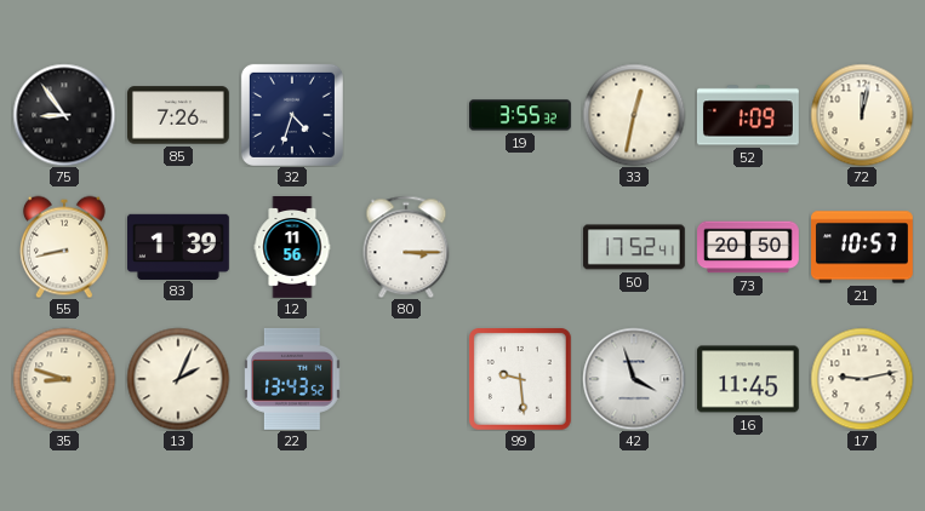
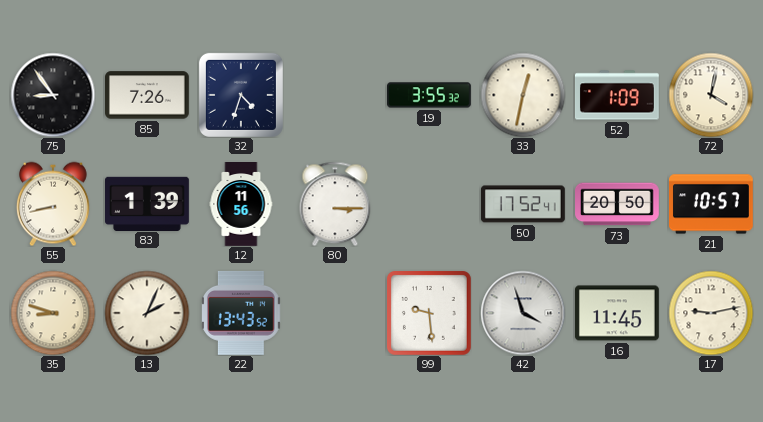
72: 12:02 -> 4:02 (711, 95)
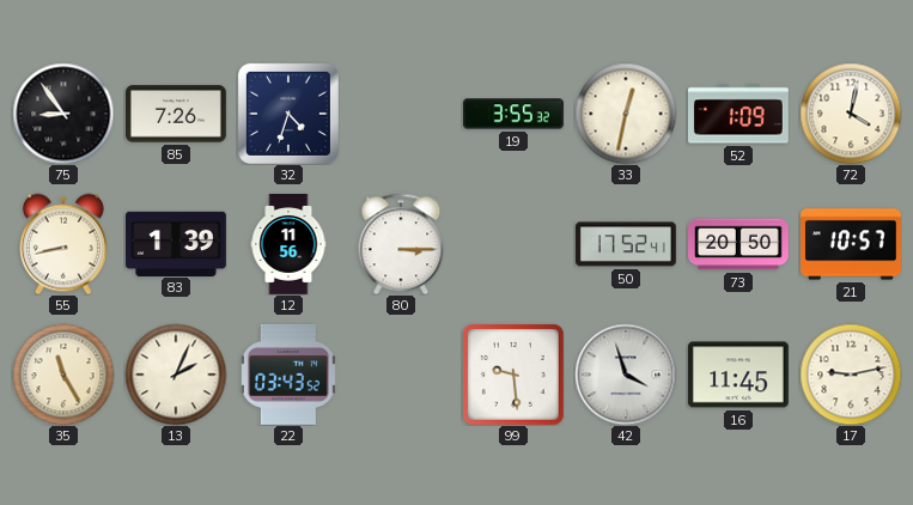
35: 8:48 -> 11:25 (63, 375)
22: 13:43 -> 03:43 (290, 375)
